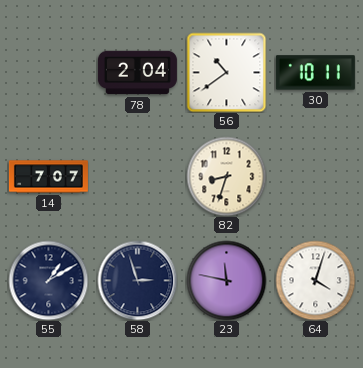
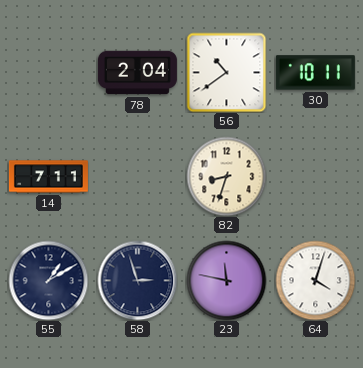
14: 7:07 -> 7:11 (48, 177)
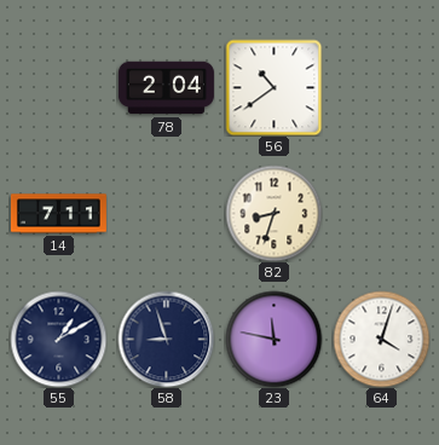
30: 10:11 -> none (315, 73)
58: 2:57 -> 8:57 (166, 339)
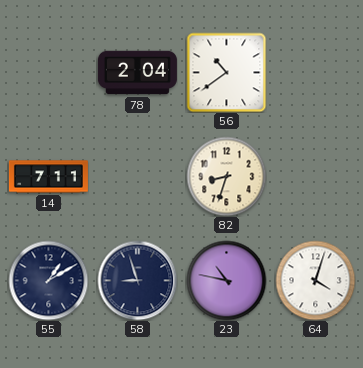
23: 11:47 -> 10:47 (226, 280)
